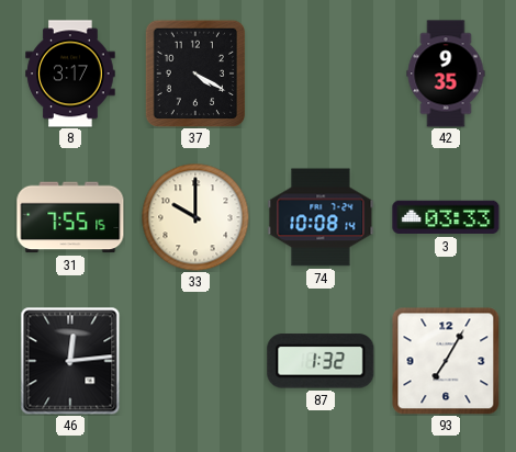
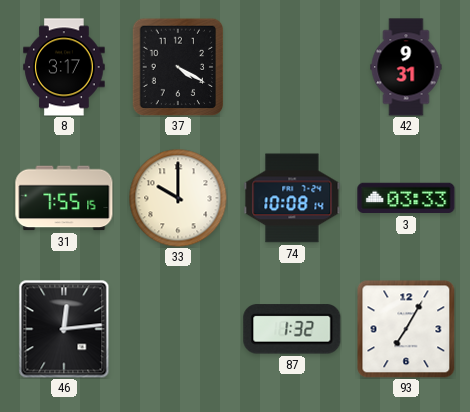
42: 9:35 -> 9:31 (406, 67)
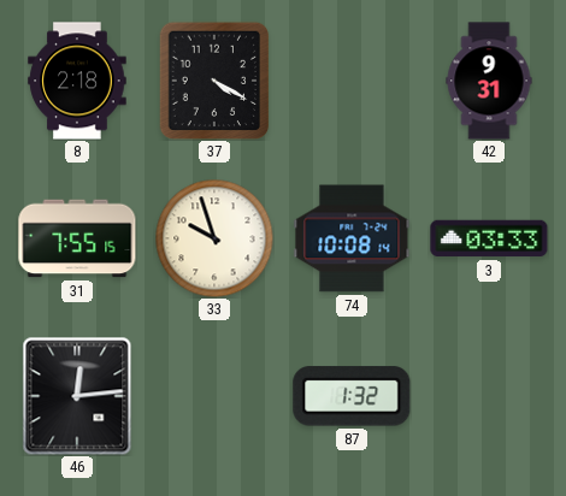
8: 3:17 -> 2:18 (77, 81)
33: 10:00 -> 9:57 (214, 238)
93: 7:05 -> none (406, 329)
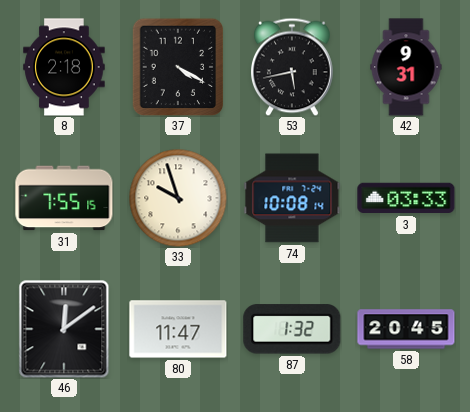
53: none -> 5:43 (293, 67)
46: 12:14 -> 12:09 (64, 329)
80: none -> 11:47 (178, 329)
58: none -> 20:45 (406, 329)
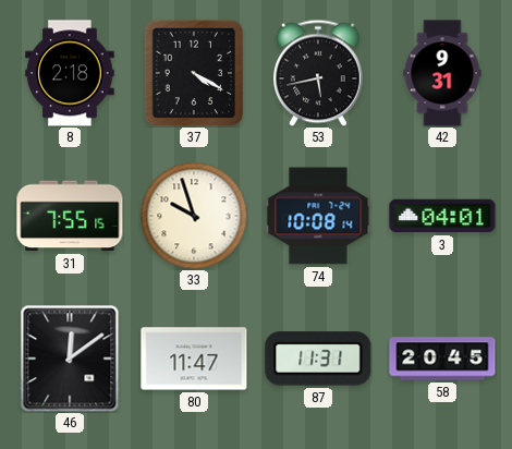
3: 03:33 -> 04:01 (442, 216)
87: 1:32 -> 11:31 (318, 359)
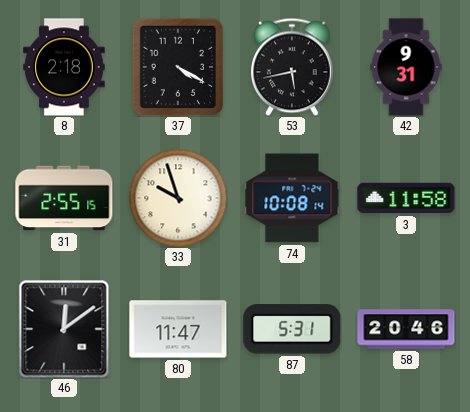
31: 7:55 -> 2:55 (64, 198)
3: 04:01 -> 11:58 (406, 198)
87: 11:31 -> 5:31 (292, 329)
58: 20:45 -> 20:46 (406, 329)
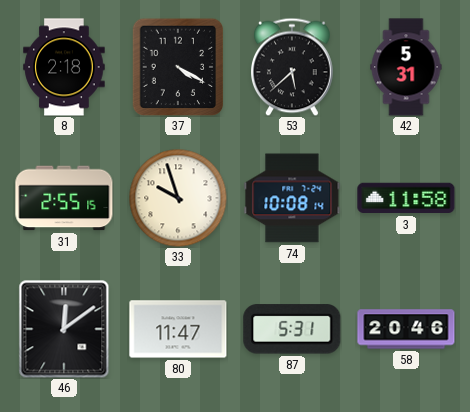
53: 5:43 -> 5:38 (293, 67)
42: 9:31 -> 5:31 (406, 67)
